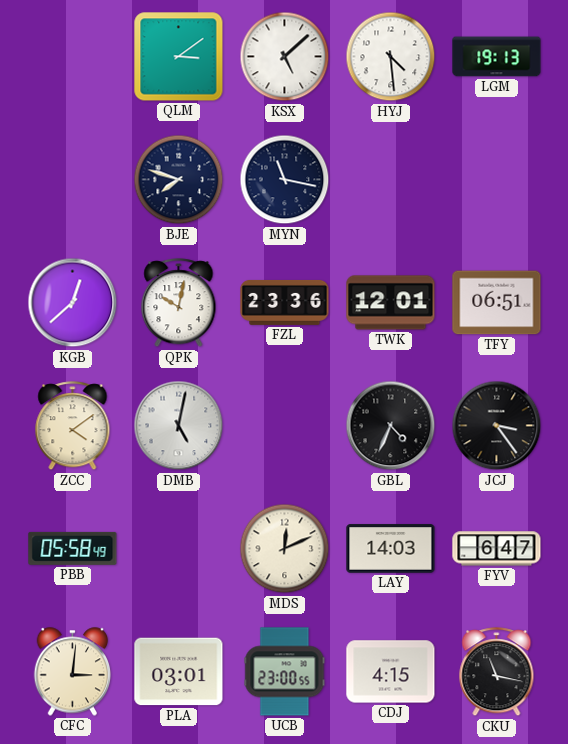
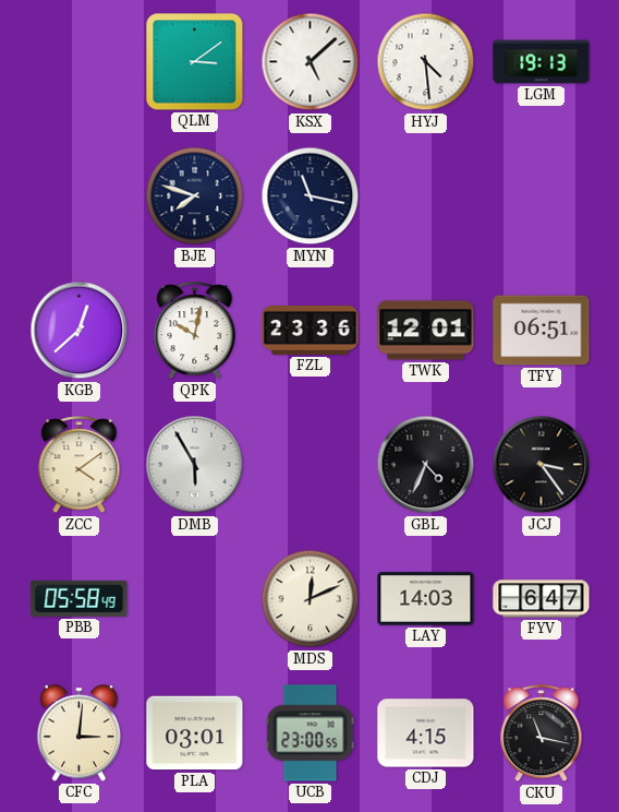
DMB: 5:02 -> 5:55 (195, 465)
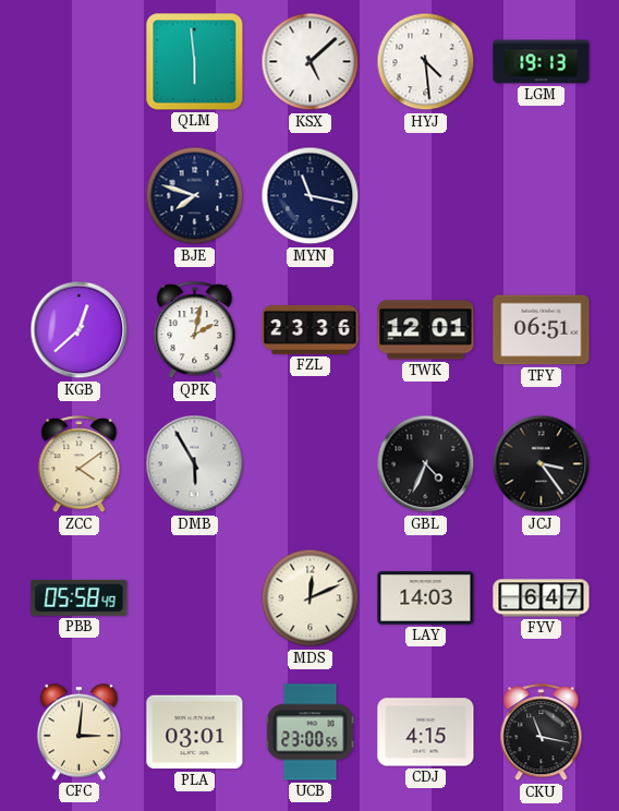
QLM: 3:09 -> 5:59 (195, 62)
QPK: 10:02 -> 2:02 (195, 330)
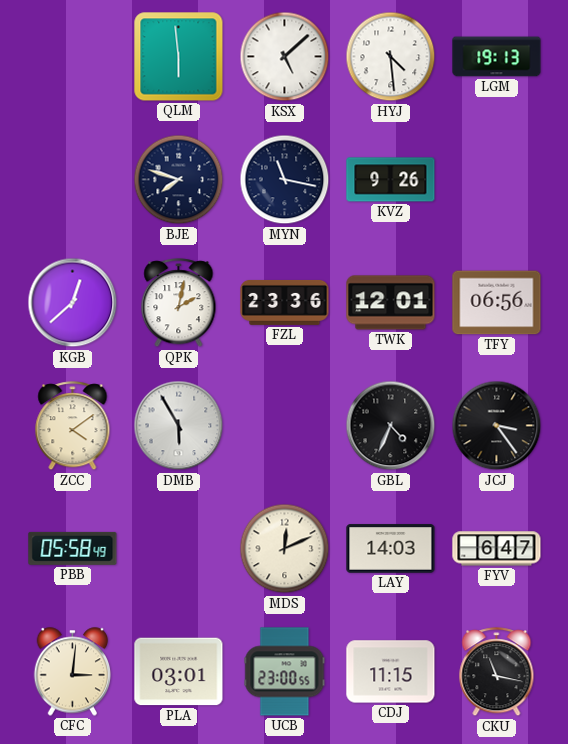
KVZ: none -> 9:26 (391, 180)
TFY: 06:51 -> 06:56 (497, 303)
CDJ: 4:15 -> 11:15 (391, 672)
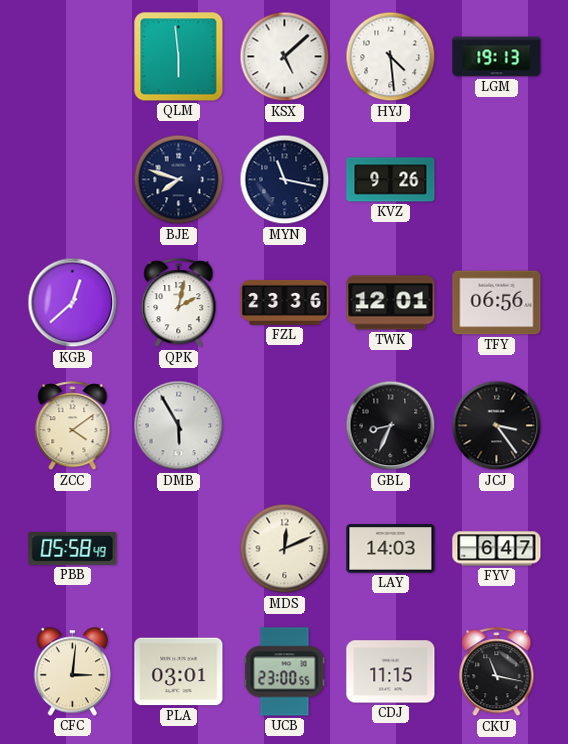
GBL: 4:34 -> 8:34 (391, 426)
